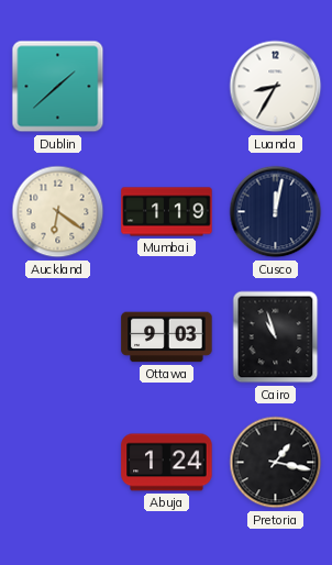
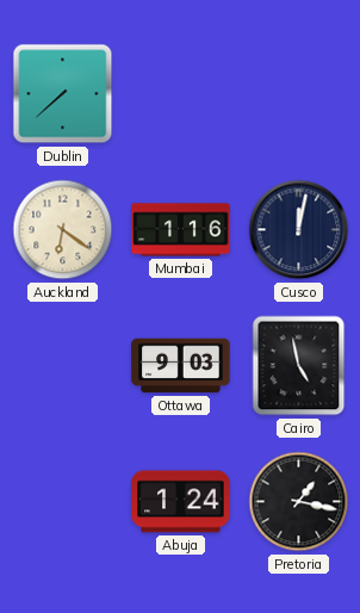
Dublin: 1:38 -> 7:38 (63, 94)
Luanda: 8:35 -> none (276, 87)
Mumbai: 1:19 -> 1:16 (181, 230)
Cairo: 10:57 -> 4:58 (299, 366)
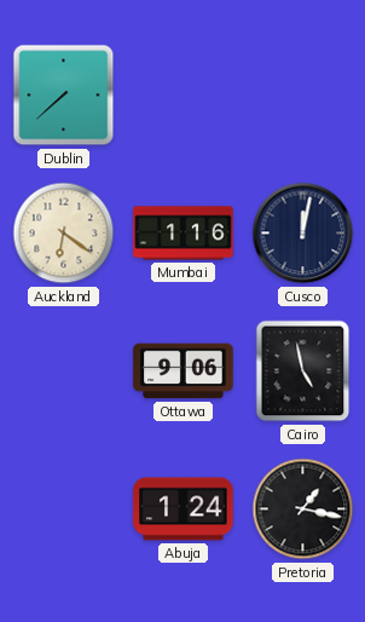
Ottawa: 9:03 -> 9:06 (184, 372)
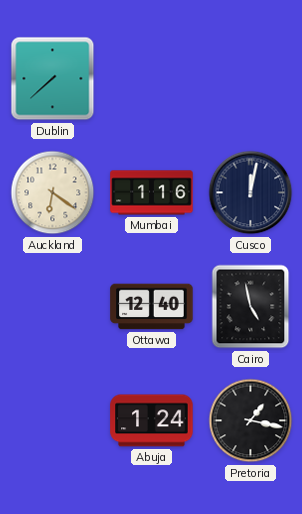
Ottawa: 9:06 -> 12:40 (152, 307)
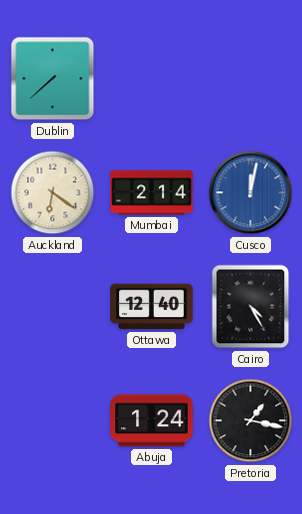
Mumbai: 1:16 -> 2:14 (152, 193)
Cusco dial: navy -> blue (251, 193)
Cairo: 4:58 -> 4:25 (251, 307)
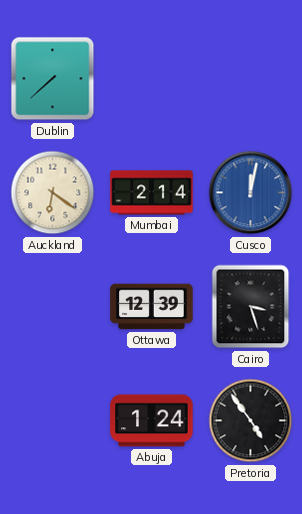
Ottawa: 12:40 -> 12:39 (152, 307)
Cairo: 4:25 -> 3:27 (251, 307)
Pretoria: 1:17 -> 4:54 (251, 421)
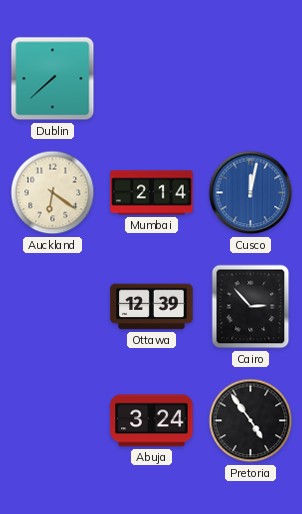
Cairo: 3:27 -> 2:53 (251, 307)
Abuja: 1:24 -> 3:24 (152, 421)
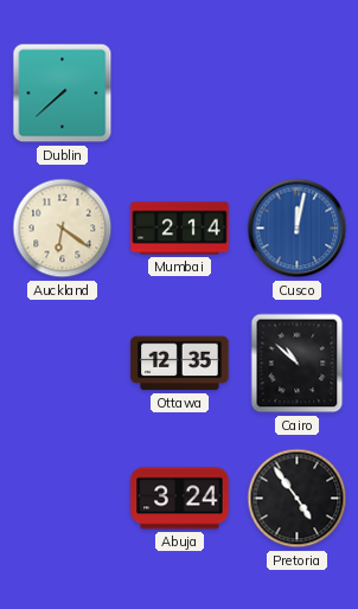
Ottawa: 12:39 -> 12:35 (180, 364)
Cairo: 2:53 -> 10:52 (298, 364)
